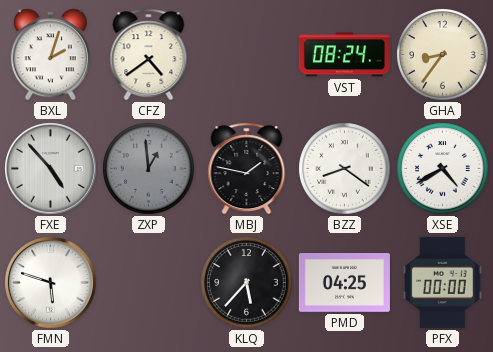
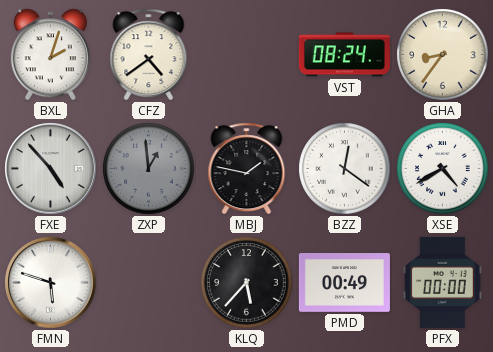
BZZ: 8:21 -> 12:21 (345, 169)
PMD: 04:25 -> 00:49 (344, 283)
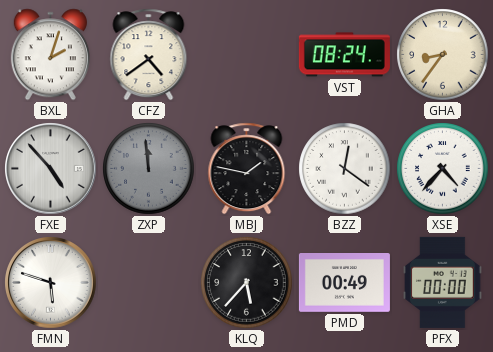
ZXP: 12:59 -> 11:59 (149, 169)
XSE: 4:40 -> 4:37 (443, 169)
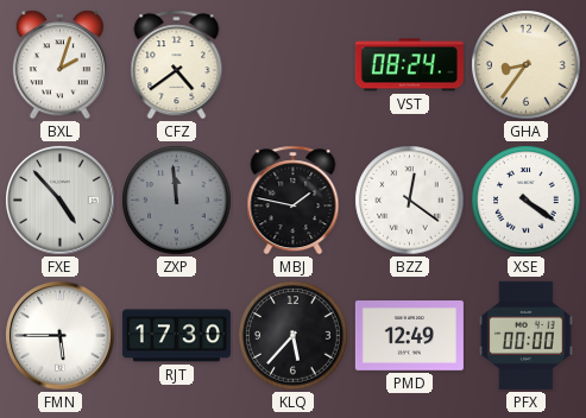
XSE: 4:37 -> 4:21 (527, 201)
FMN: 5:48 -> 5:45 (61, 336)
RJT: none -> 17:30 (176, 336)
PMD: 00:49 -> 12:49 (409, 336)
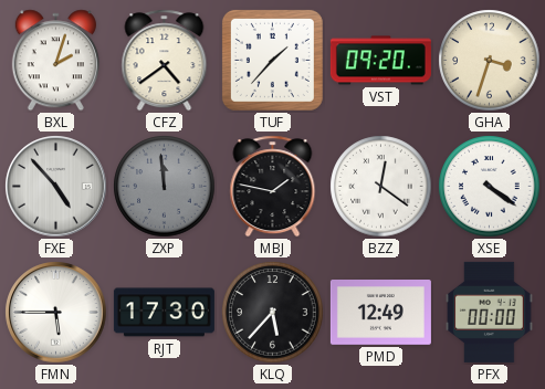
TUF: none -> 1:37 (272, 60)
VST: 08:24 -> 09:20 (380, 61)
GHA: 8:36 -> 3:33 (490, 61)
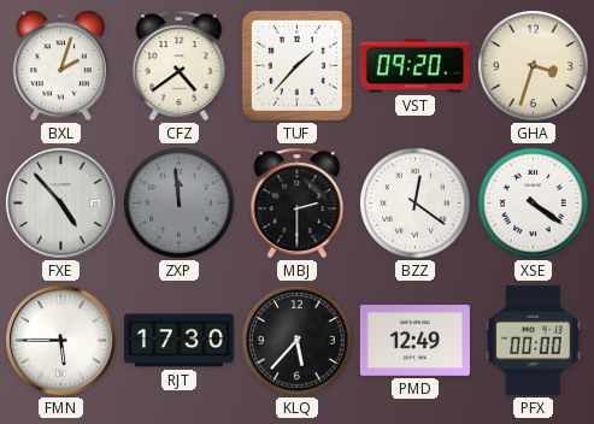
MBJ: 1:47 -> 2:30 (298, 204)
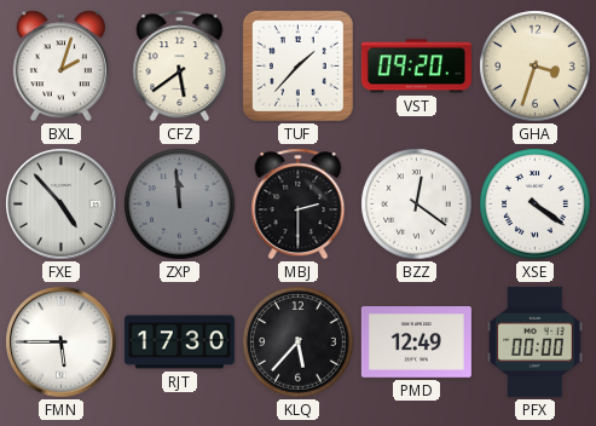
CFZ: 4:39 -> 5:39 (180, 67)
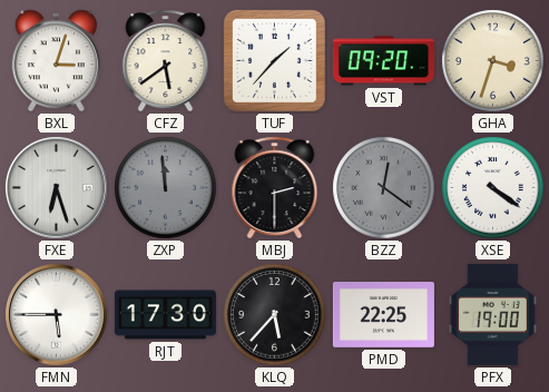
BXL: 2:03 -> 3:03 (56, 61)
FXE: 4:53 -> 6:27 (57, 188)
BZZ dial: white -> grey (384, 188)
PMD: 12:49 -> 22:25 (383, 315)
PFX: 00:00 -> 19:00 (493, 314)
